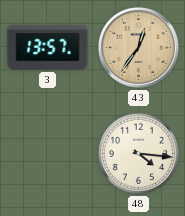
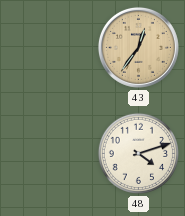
3: 13:57 -> none (48, 47)
48: 4:16 -> 4:12 (138, 153)
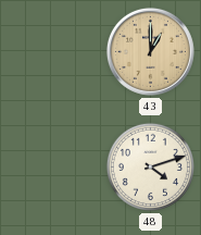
43: 12:36 -> 1:00 (150, 51)
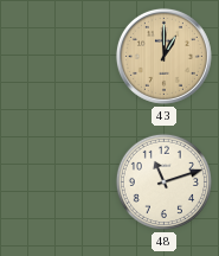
48: 4:12 -> 11:12 (163, 181)
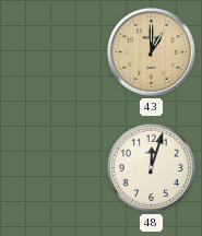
48: 11:12 -> 12:03 (151, 167)
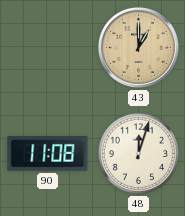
90: none -> 11:08 (48, 154)
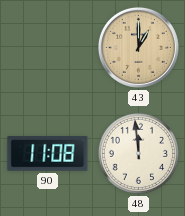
48: 12:03 -> 11:59 (138, 153)
